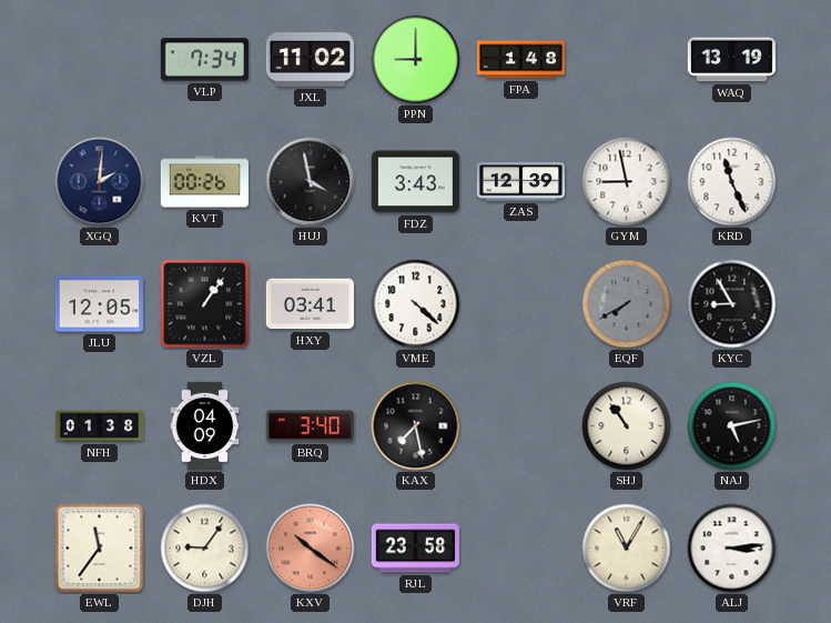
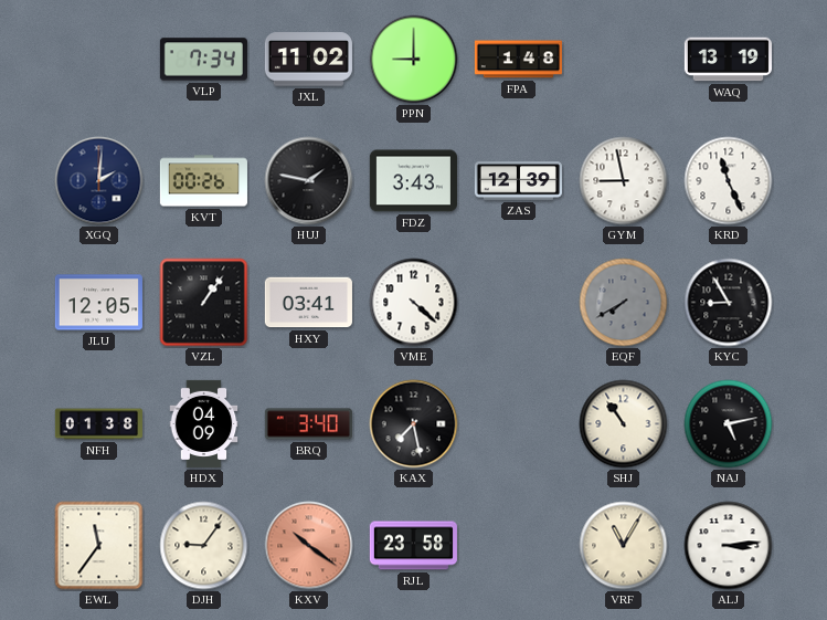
HUJ: 3:58 -> 1:47 (309, 181)
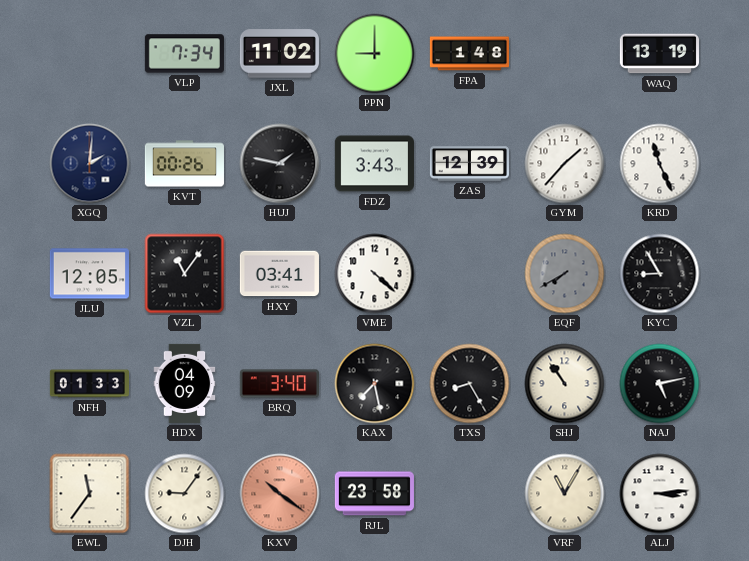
GYM: 8:58 -> 1:37 (565, 164)
VZL: 1:06 -> 11:06 (185, 274)
NFH: 01:38 -> 01:33 (89, 384)
TXS: none -> 8:25 (470, 384)
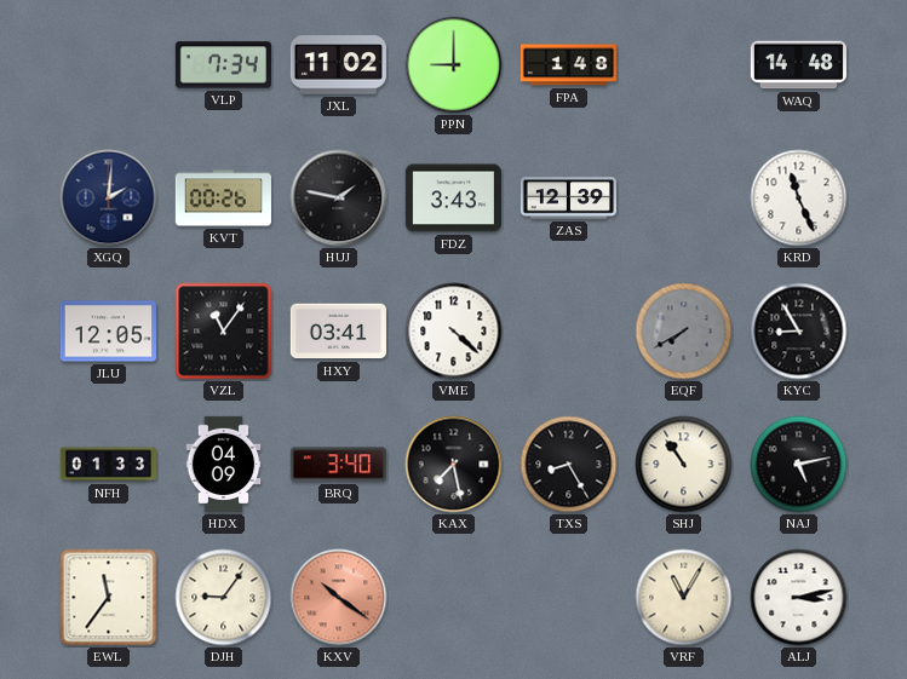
WAQ: 13:19 -> 14:48 (798, 65)
GYM: 1:37 -> none (565, 164)
RJL: 23:58 -> none (374, 494)
ALJ: 3:14 -> 3:13 (799, 598)
